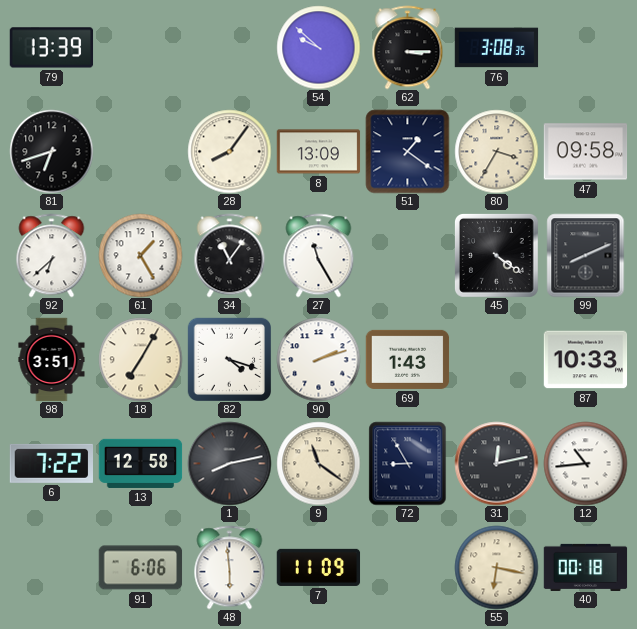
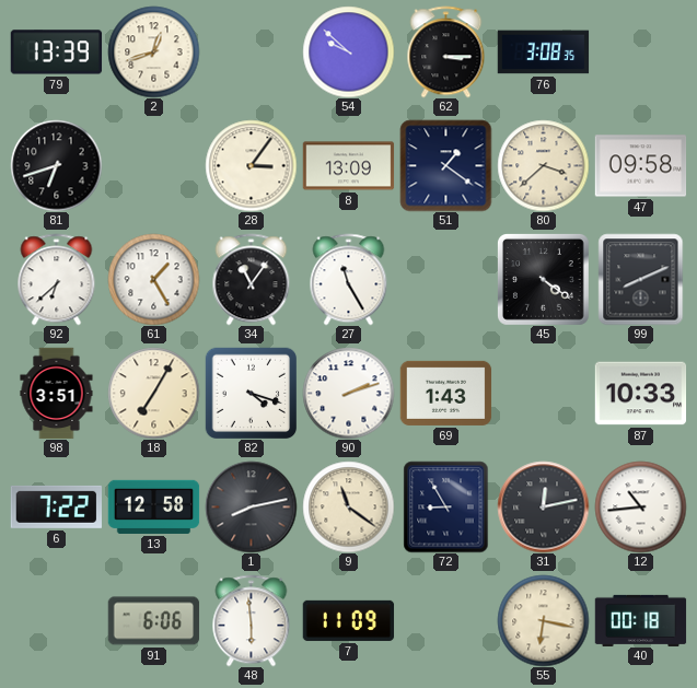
2: none -> 12:42 (153, 51)
28: 8:06 -> 3:06 (251, 165)
80: 3:35 -> 3:38 (543, 165)
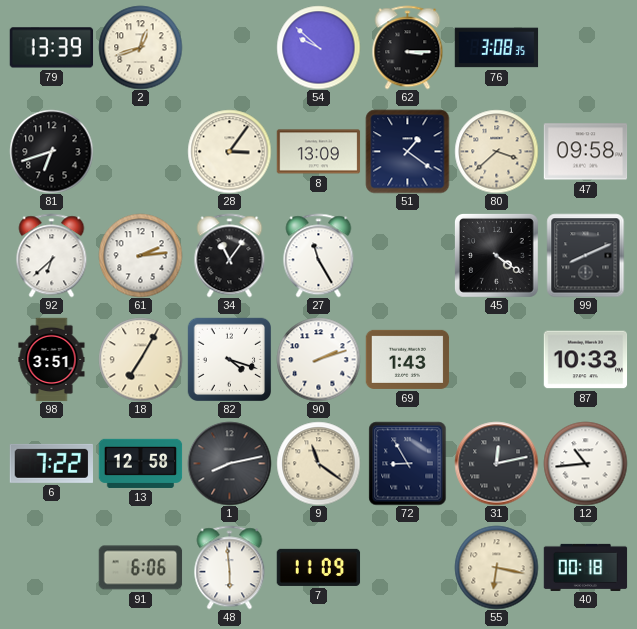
61: 1:25 -> 2:14 (140, 255)
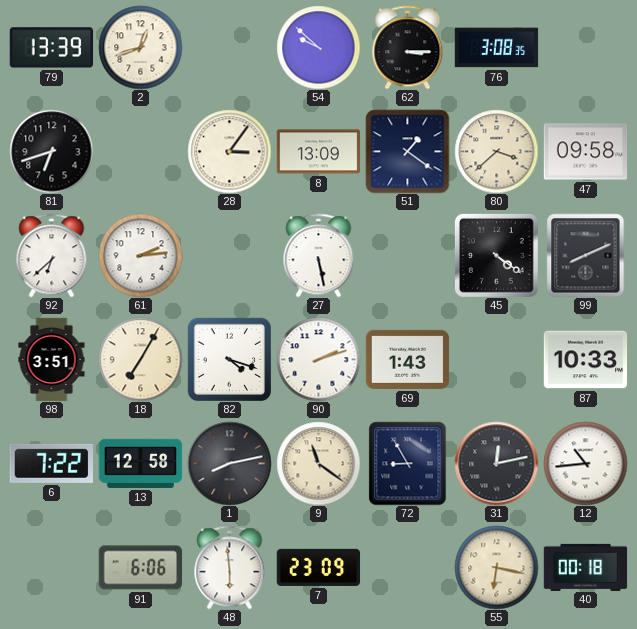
34: 11:06 -> none (230, 255)
27: 11:25 -> 5:28 (319, 255)
7: 11:09 -> 23:09 (318, 567)
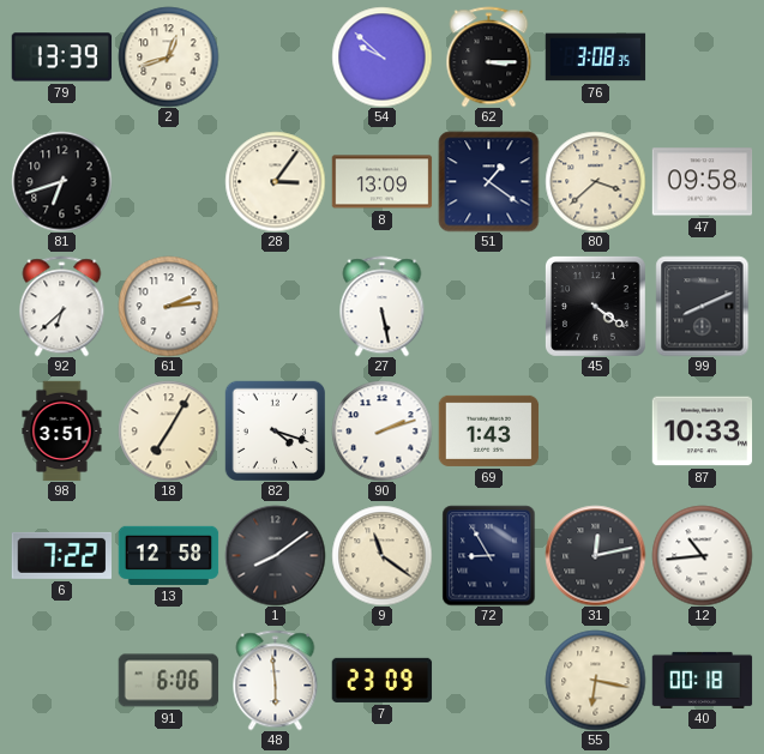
1: 8:13 -> 8:09 (275, 555)
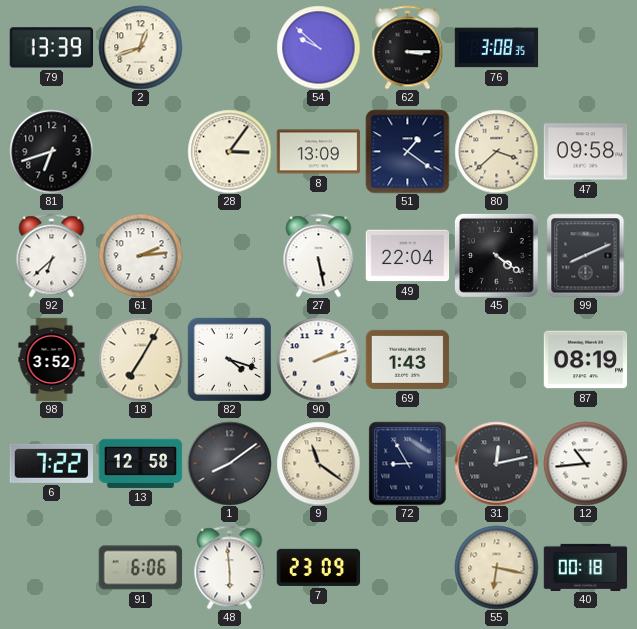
49: none -> 22:04 (407, 256)
98: 3:51 -> 3:52 (52, 359)
87: 10:33 -> 08:19 (585, 360)
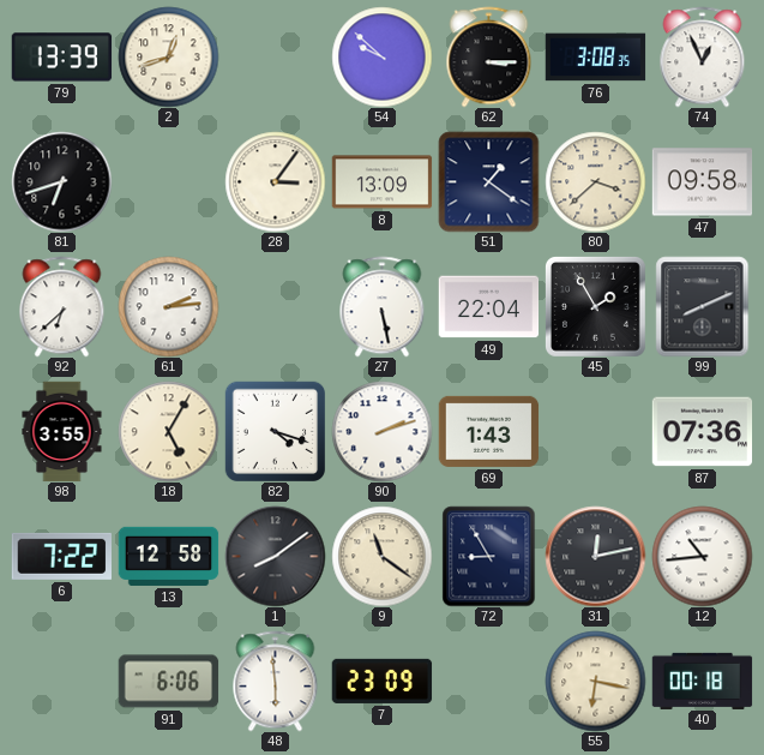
74: none -> 12:56 (703, 56)
45: 4:21 -> 1:55 (595, 306)
98: 3:52 -> 3:55 (62, 431)
18: 7:05 -> 5:05 (168, 431)
87: 08:19 -> 07:36 (702, 432)
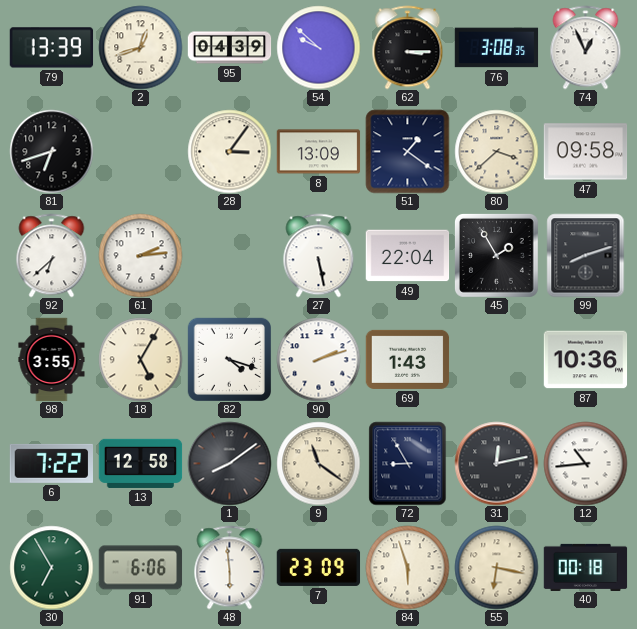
95: none -> 04:39 (229, 48)
99: 8:11 -> 8:12 (586, 255)
87: 07:36 -> 10:36 (585, 360)
30: none -> 6:55 (51, 567)
84: none -> 5:57 (407, 567)
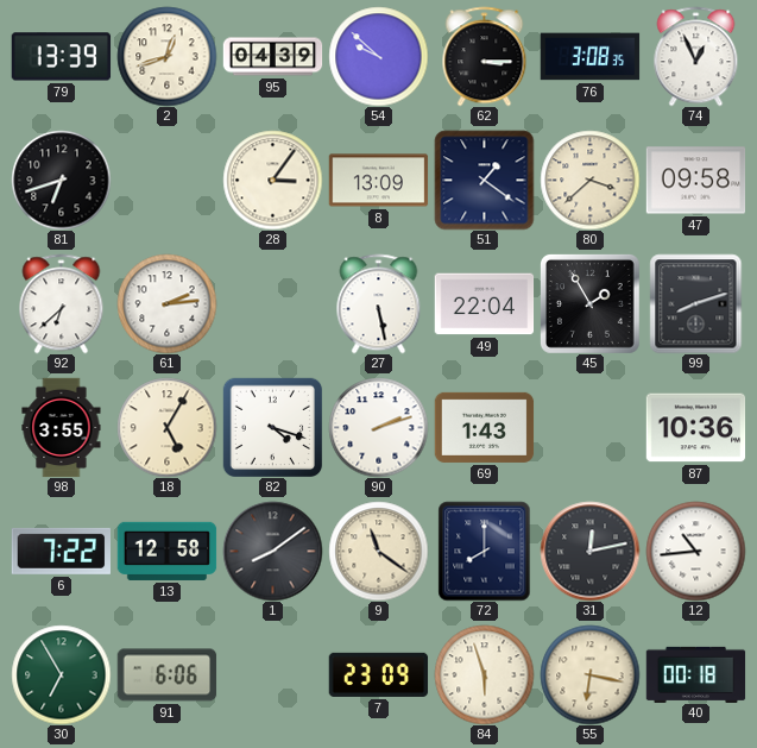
72: 8:55 -> 8:00 (485, 551)
48: 5:59 -> none (230, 567)
